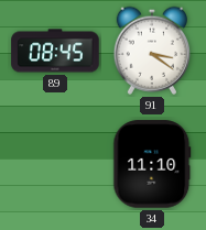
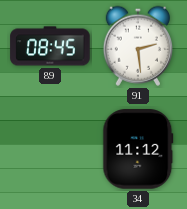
91: 3:21 -> 2:29 (137, 46)
34: 11:10 -> 11:12 (138, 149)
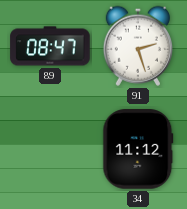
89: 08:45 -> 08:47 (50, 46)
91: 2:29 -> 2:27 (137, 46)
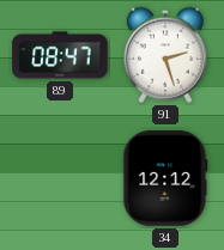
34: 11:12 -> 12:12 (165, 178)
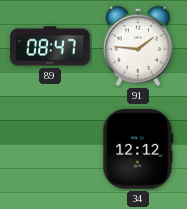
91: 2:27 -> 1:46 (137, 46)
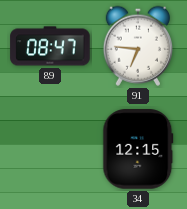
91: 1:46 -> 6:46 (137, 46)
34: 12:12 -> 12:15 (138, 149)
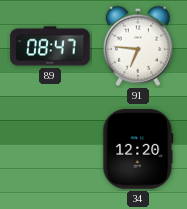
34: 12:15 -> 12:20 (138, 149)
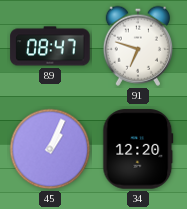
91: 6:46 -> 6:48 (137, 46)
45: none -> 1:04 (50, 149)
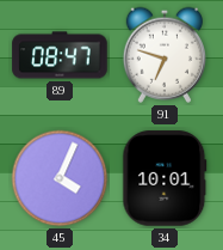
45: 1:04 -> 4:04 (60, 178)
34: 12:20 -> 10:01 (165, 178)
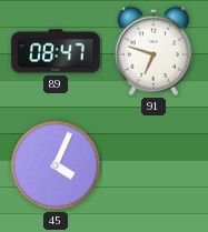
34: 10:01 -> none (165, 178)
